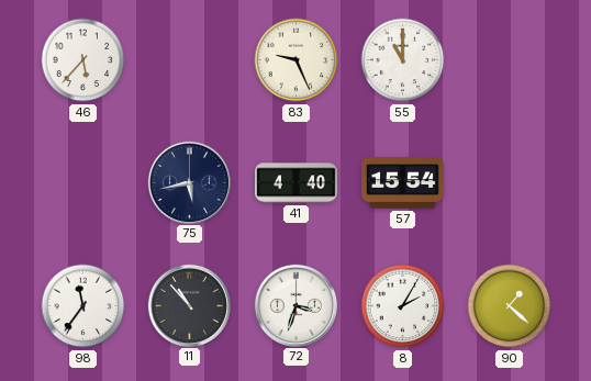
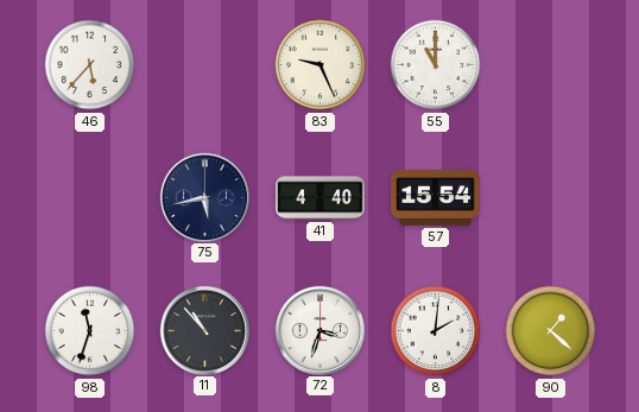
98: 11:36 -> 11:33 (90, 331)
8: 2:05 -> 2:01 (436, 331)
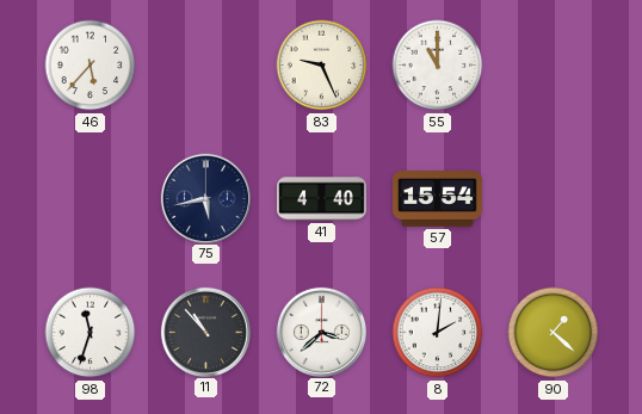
72: 3:33 -> 3:38 (321, 332)
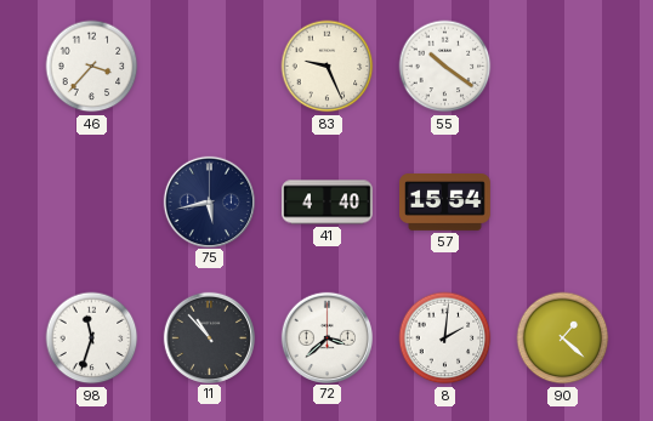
46: 5:37 -> 3:37 (92, 67)
55: 11:00 -> 10:21 (445, 67)
